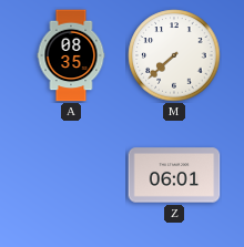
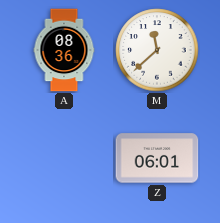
A: 08:35 -> 08:36 (64, 50)
M: 7:38 -> 11:38 (157, 50)
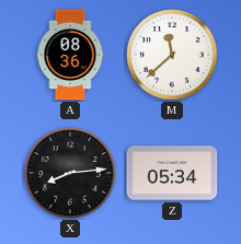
X: none -> 8:14 (70, 173)
Z: 06:01 -> 05:34 (172, 173)
